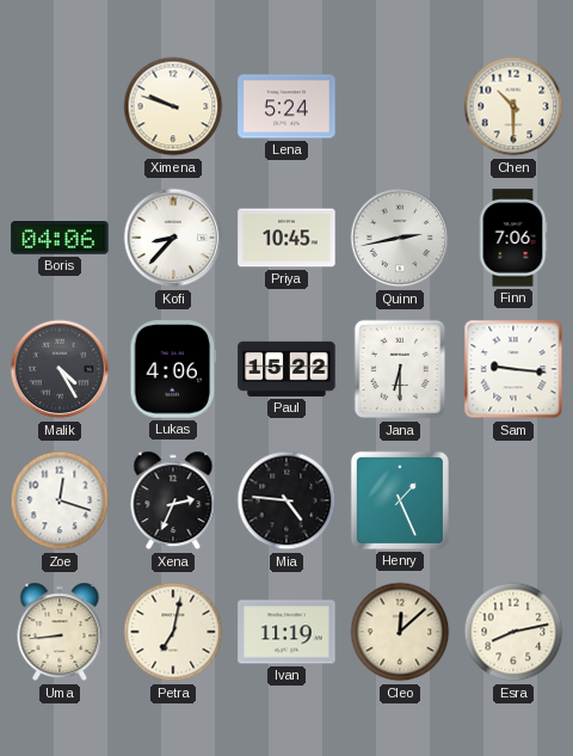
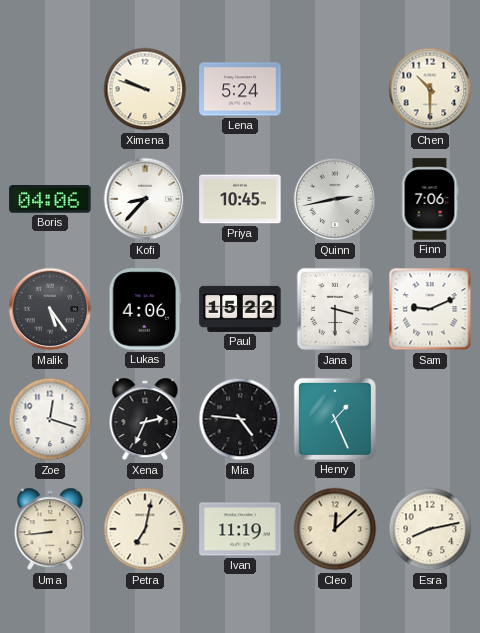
Malik: 4:25 -> 5:24 (50, 309)
Jana: 6:30 -> 3:30 (335, 309)
Sam: 9:16 -> 9:11 (430, 309)
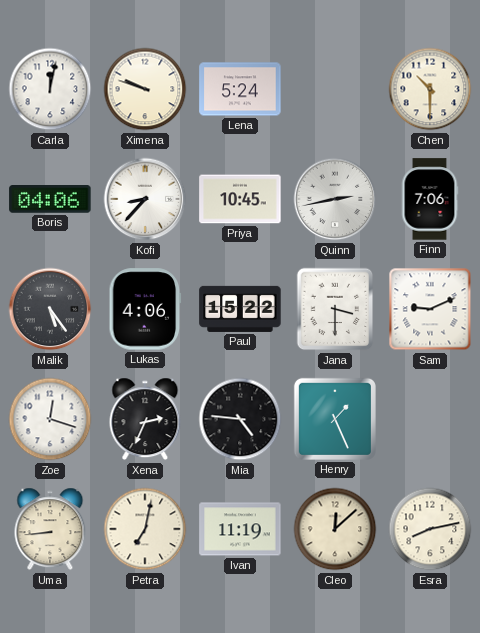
Carla: none -> 12:02 (50, 89)
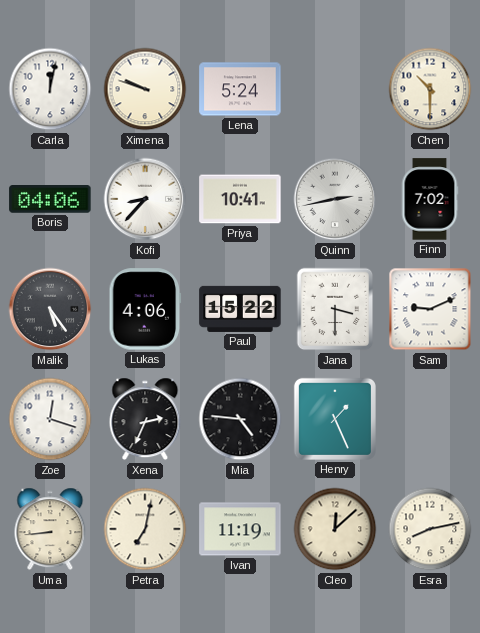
Priya: 10:45 -> 10:41 (240, 199)
Finn: 7:06 -> 7:02 (430, 199)
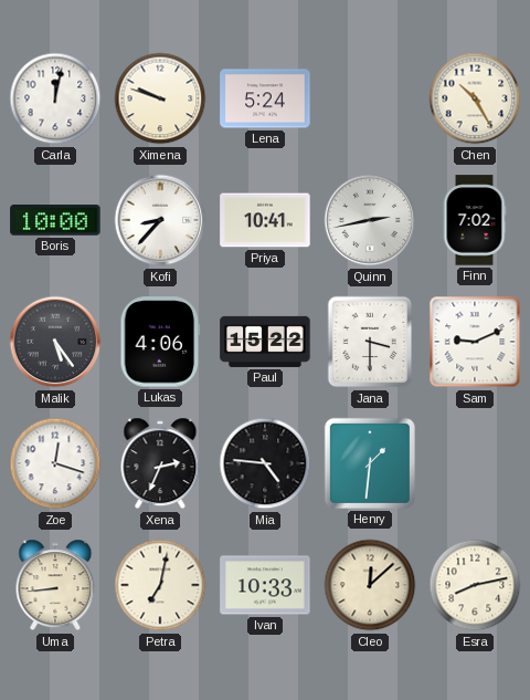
Chen: 10:30 -> 10:25 (475, 98)
Boris: 04:06 -> 10:00 (55, 220)
Henry: 1:26 -> 1:31 (370, 463)
Ivan: 11:19 -> 10:33 (265, 585)
